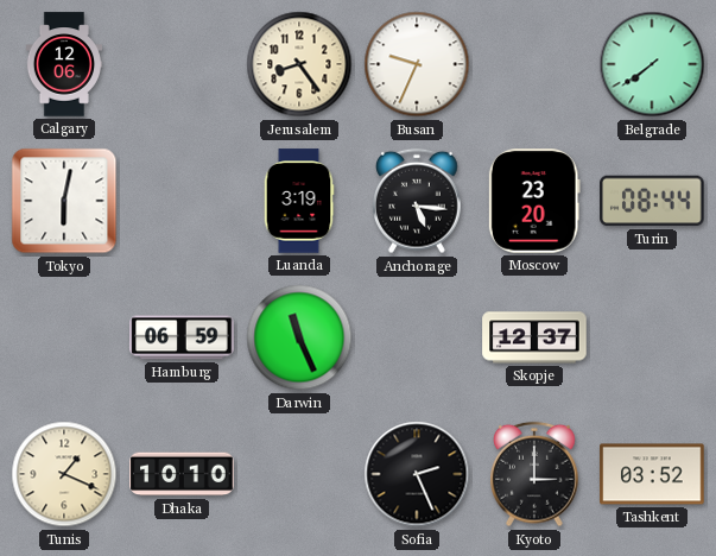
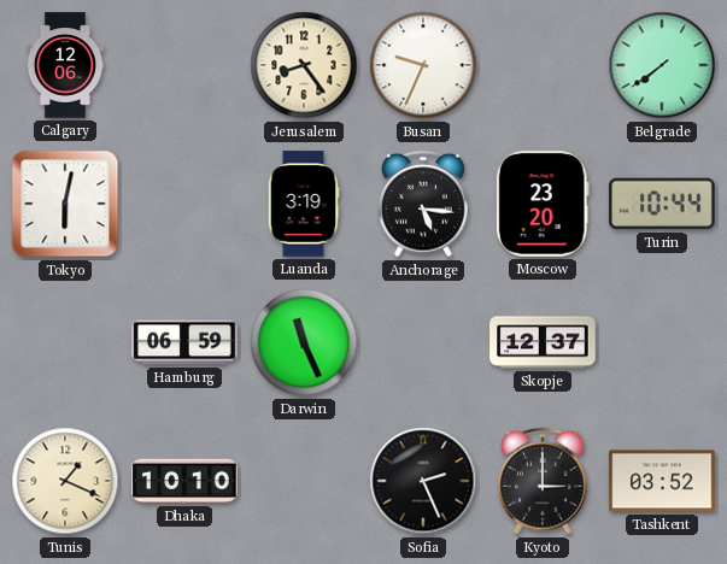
Turin: 08:44 -> 10:44 (662, 204)
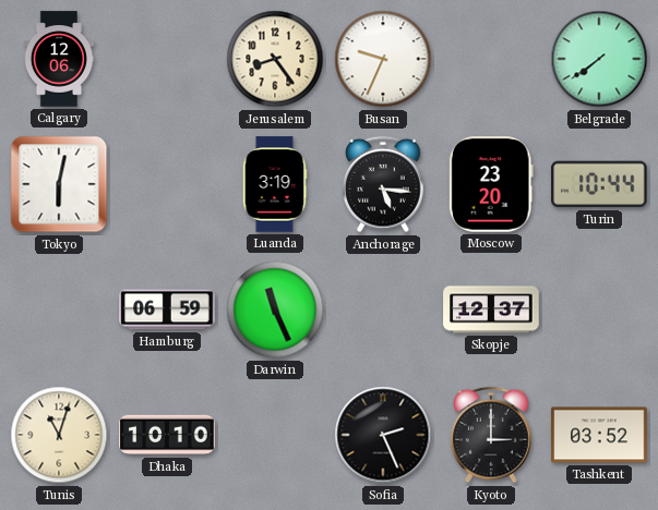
Tunis: 1:19 -> 11:03 (59, 435)
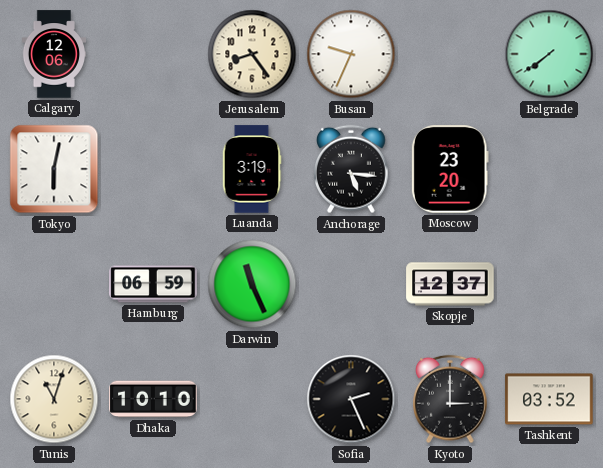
Turin: 10:44 -> none (599, 184)
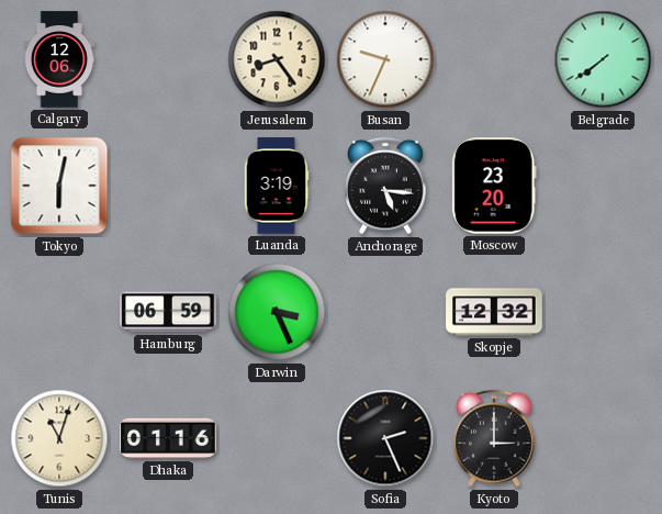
Darwin: 11:26 -> 3:26 (277, 312)
Skopje: 12:37 -> 12:32 (494, 312)
Dhaka: 10:10 -> 01:16 (168, 438)
Tashkent: 03:52 -> none (549, 399)
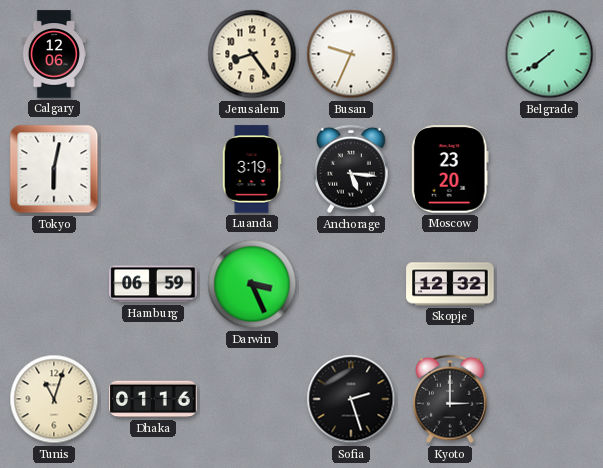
Sofia: 2:26 -> 2:27 (351, 399)
